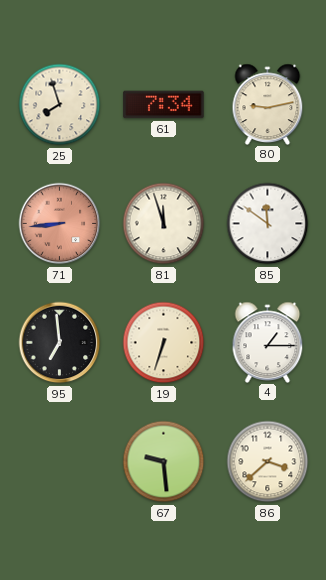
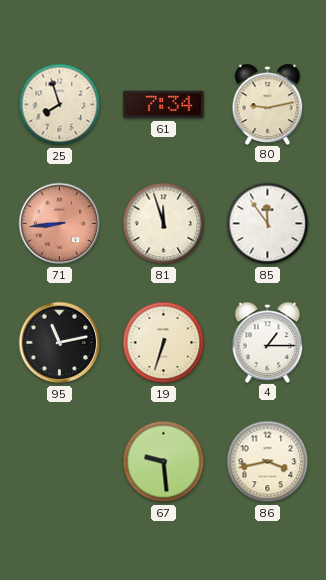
85: 11:51 -> 11:54 (268, 224)
95: 6:59 -> 11:13 (60, 343)
86: 3:38 -> 3:43 (268, 462)
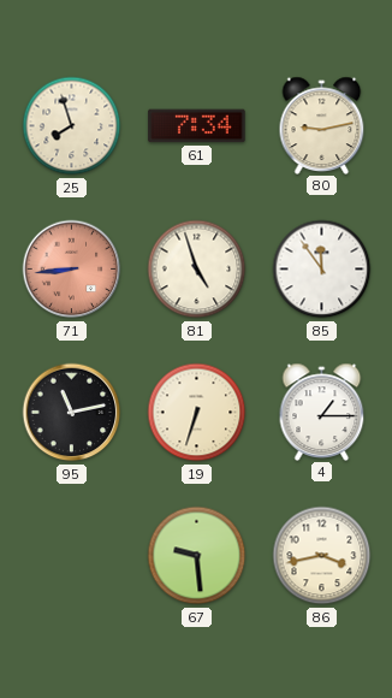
81: 11:57 -> 4:57 (197, 270)
